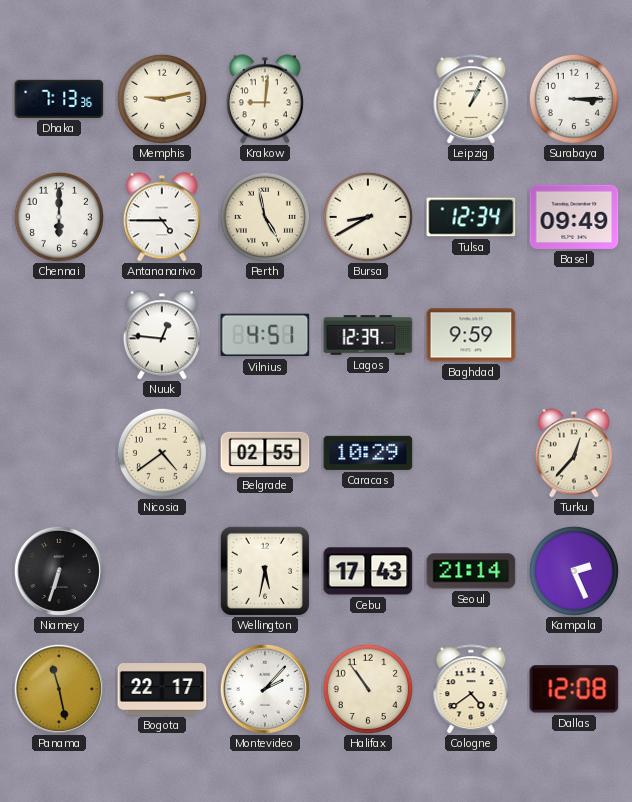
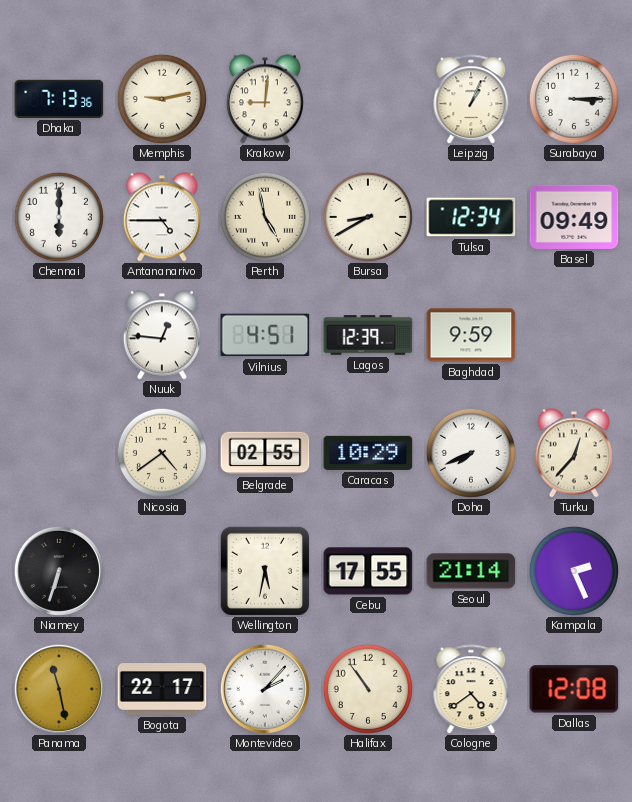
Doha: none -> 7:41 (471, 453)
Cebu: 17:43 -> 17:55 (368, 571)
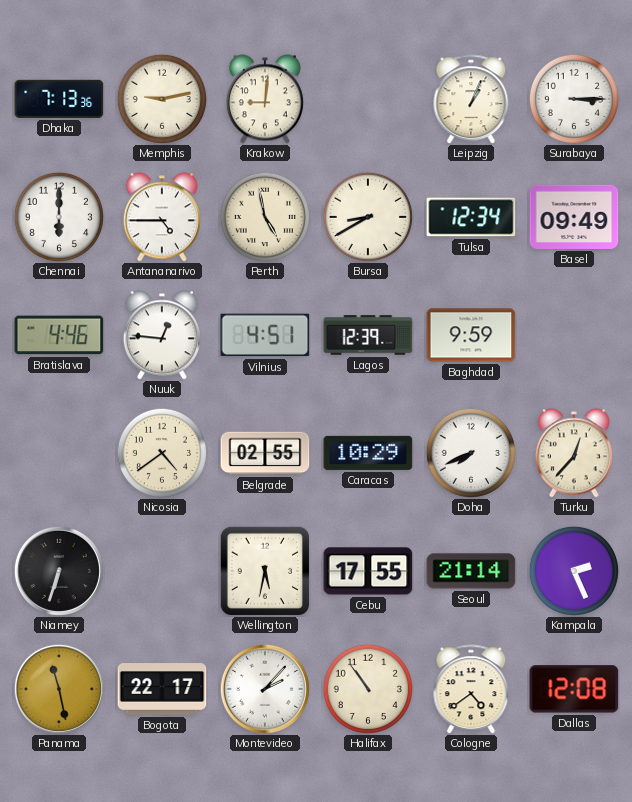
Bratislava: none -> 4:46 (59, 335)
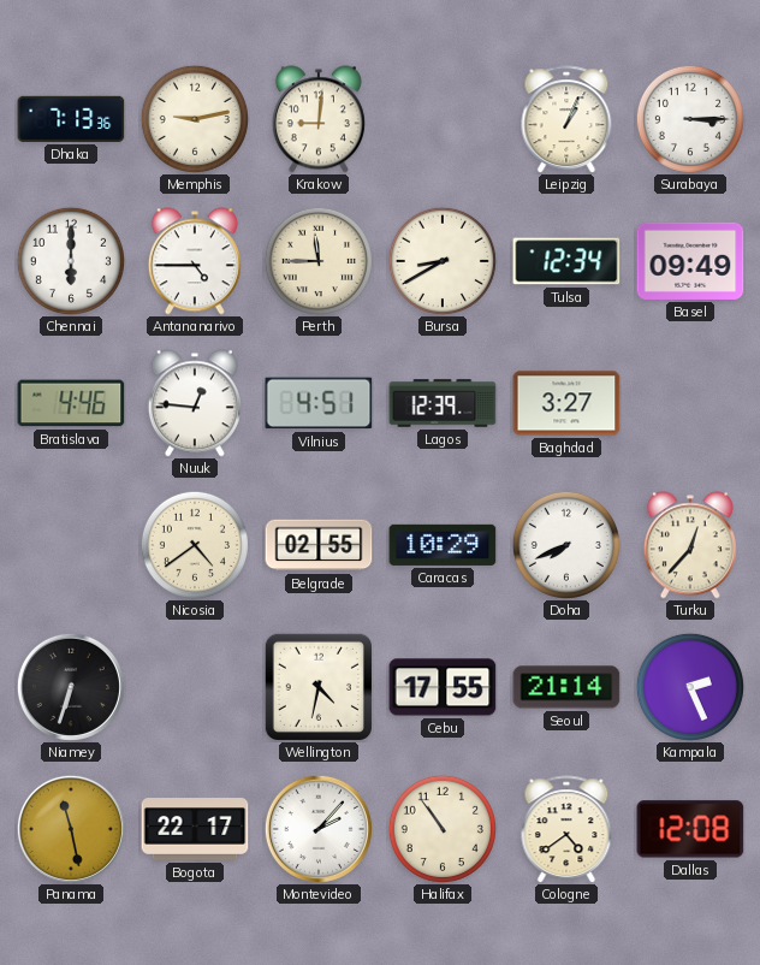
Perth: 4:58 -> 11:45 (319, 261)
Baghdad: 9:59 -> 3:27 (566, 403)
Wellington: 5:32 -> 4:32 (317, 686)
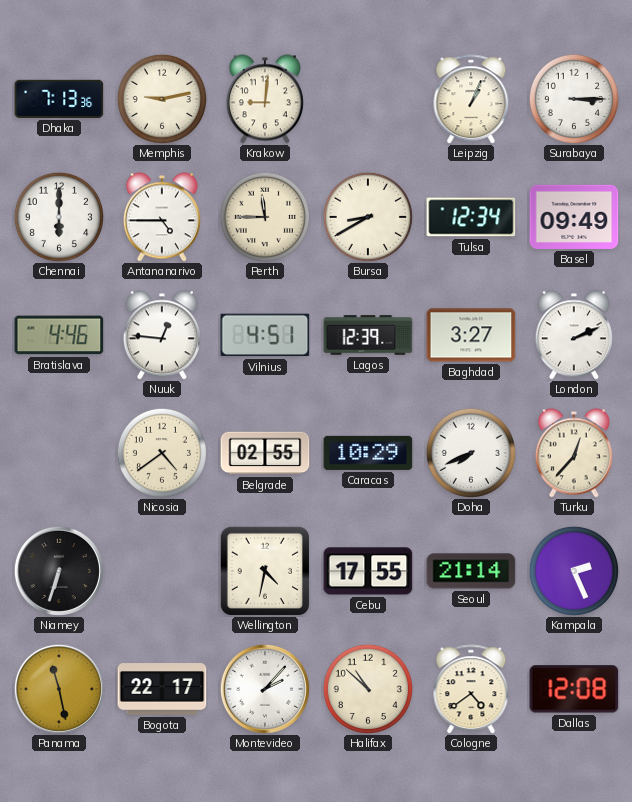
London: none -> 2:11 (574, 335)
Halifax: 10:54 -> 10:52 (368, 689)
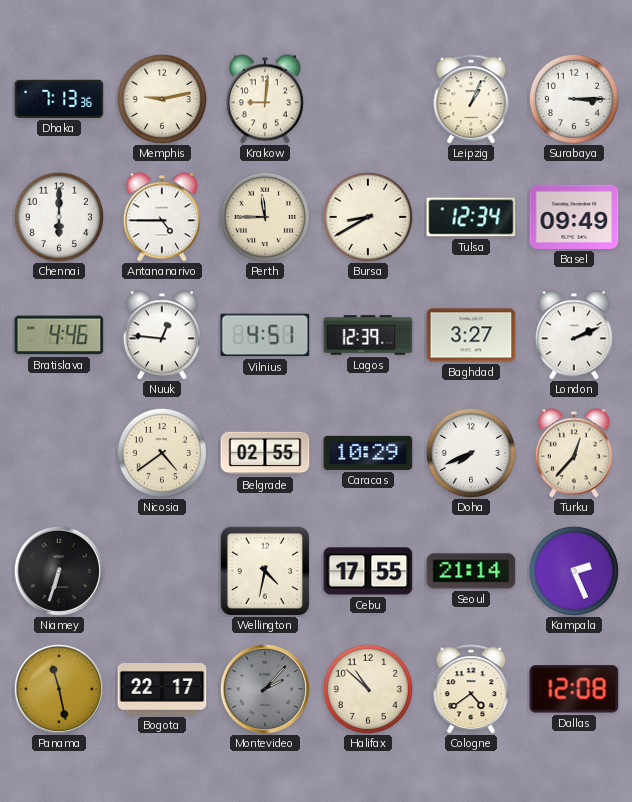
Montevideo dial: white -> grey (265, 689)
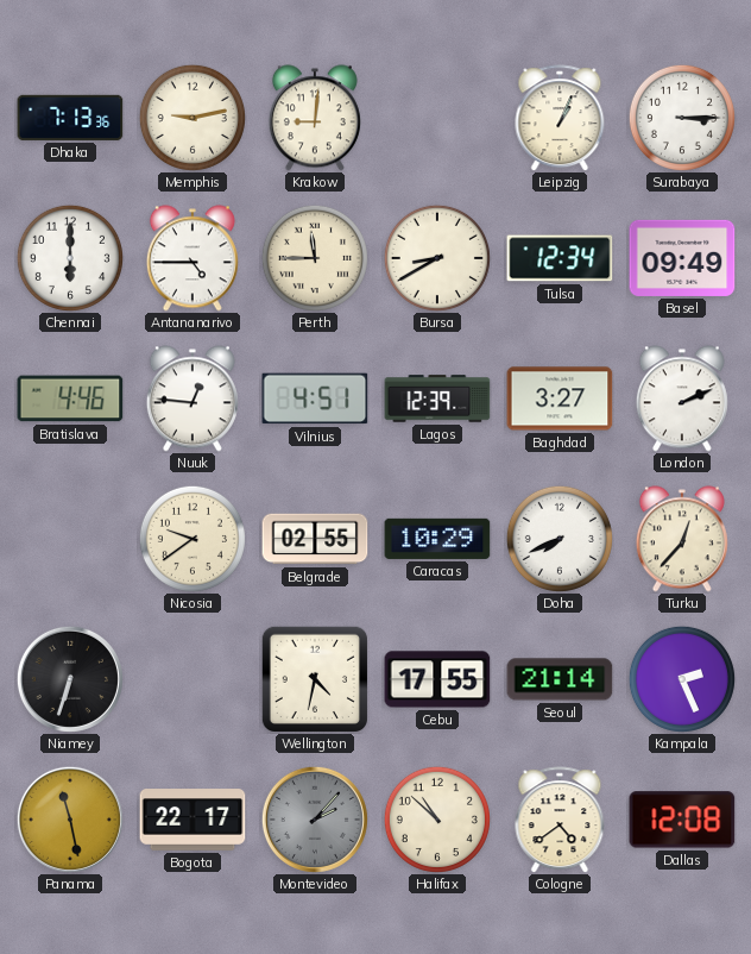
Nicosia: 4:39 -> 9:39 (193, 539)
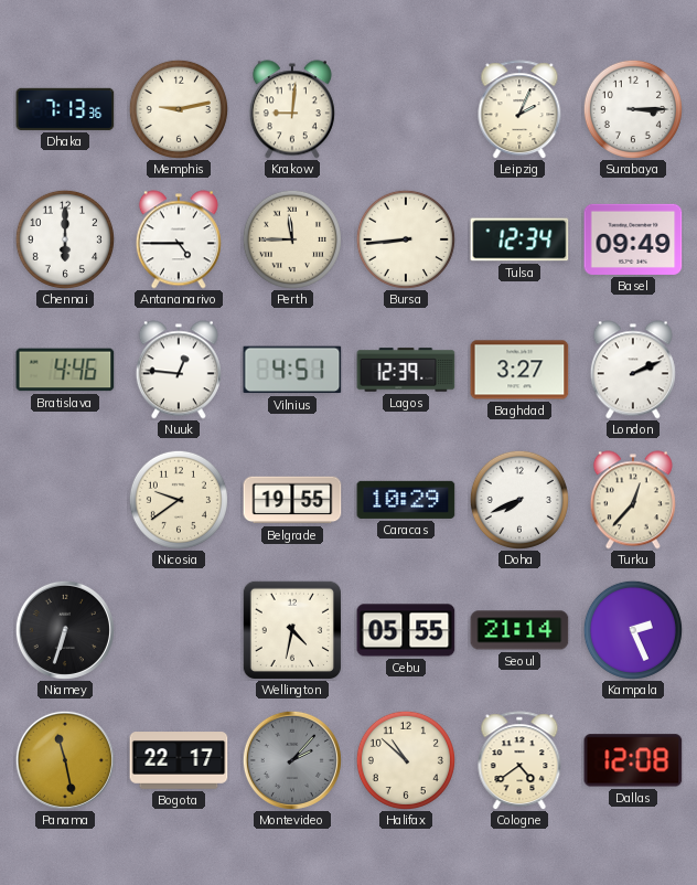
Leipzig: 1:04 -> 2:04 (519, 109)
Bursa: 8:40 -> 8:44 (406, 239)
Belgrade: 02:55 -> 19:55 (292, 500)
Cebu: 17:55 -> 05:55 (406, 630)
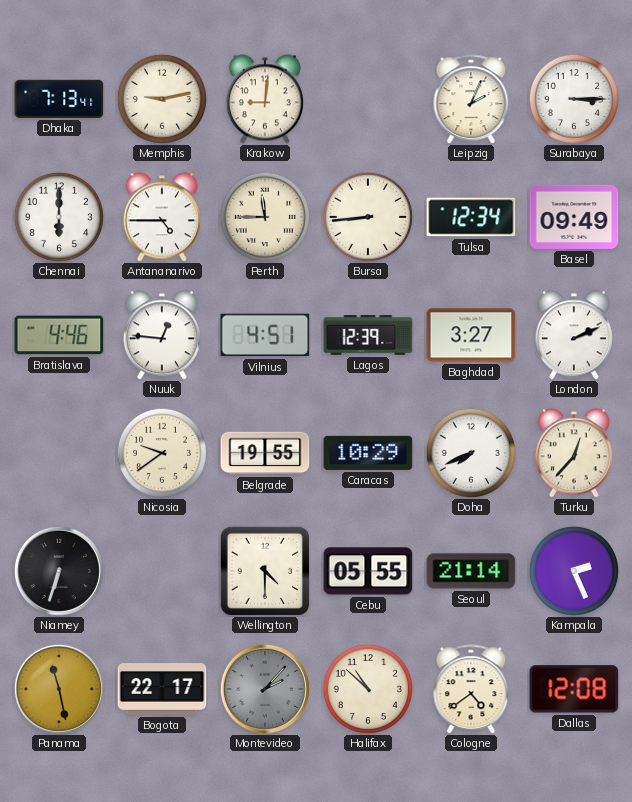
Dhaka: 7:13:36 -> 7:13:41 (59, 99)
Wellington: 4:32 -> 4:30 (264, 570)
